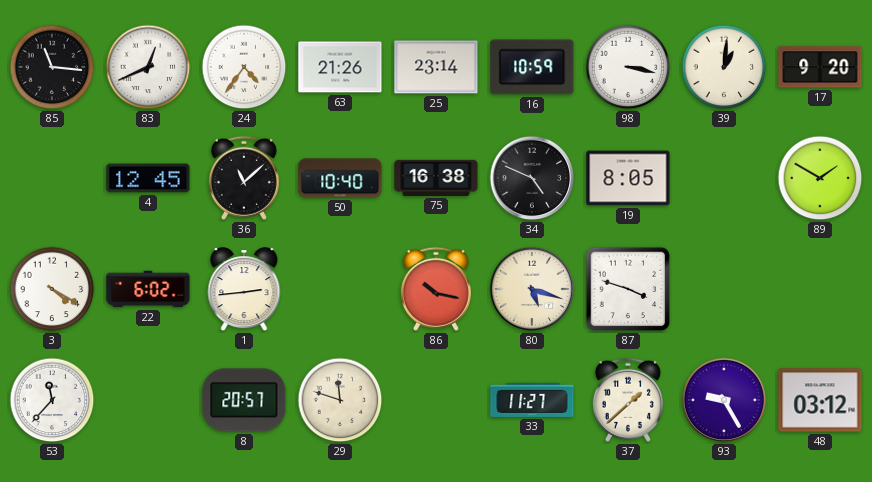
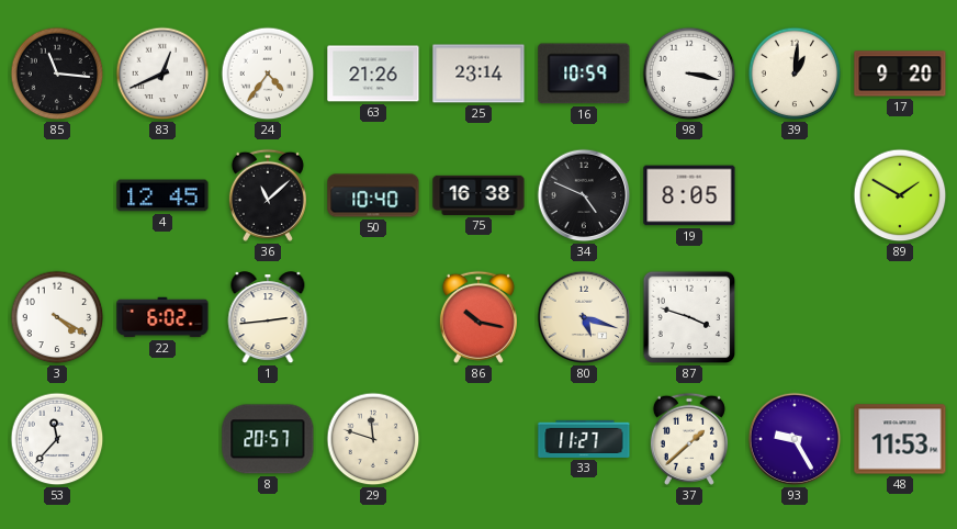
48: 03:12 -> 11:53 (900, 439)
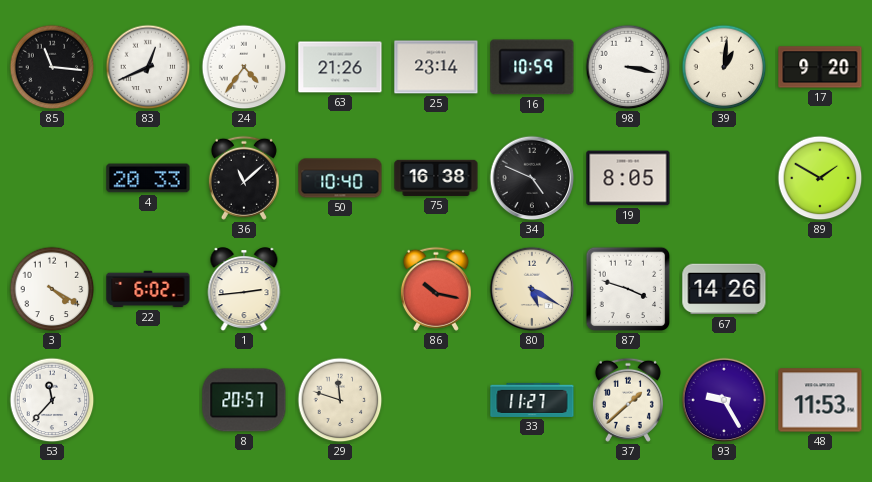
4: 12:45 -> 20:33 (148, 178)
80: 5:18 -> 5:20 (532, 289)
67: none -> 14:26 (724, 289)
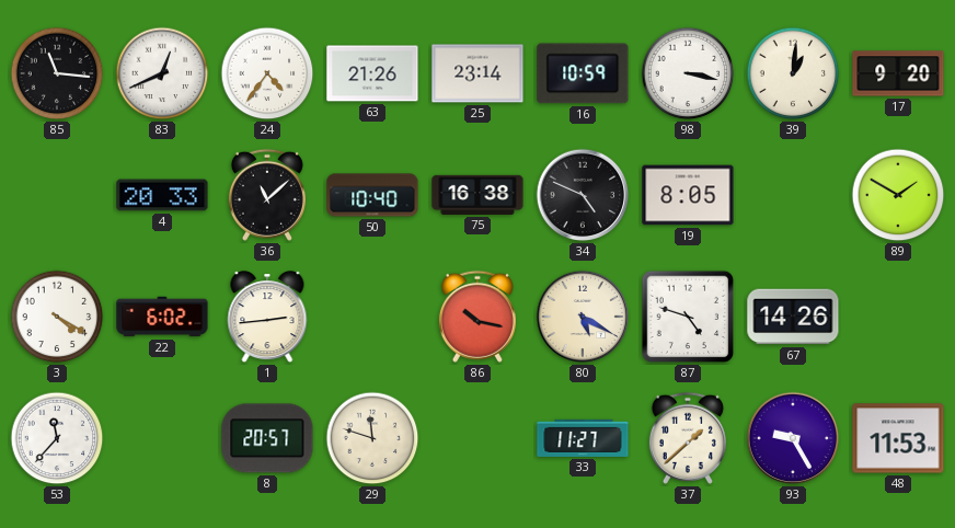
87: 3:48 -> 4:48 (688, 317)
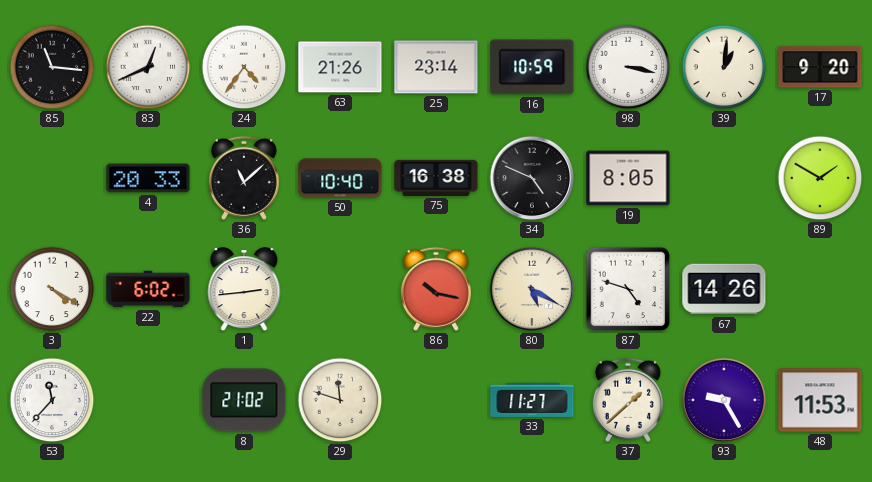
8: 20:57 -> 21:02 (244, 400)
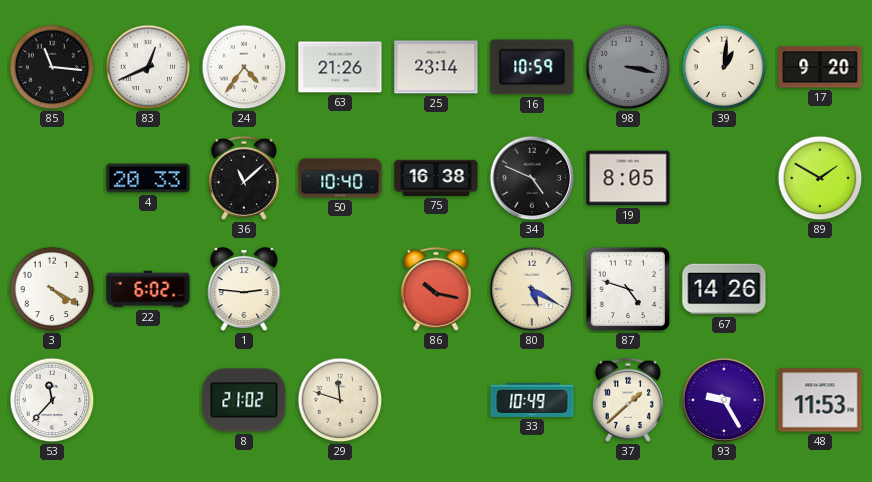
98 dial: white -> grey (628, 67)
1: 2:44 -> 2:46 (244, 290)
33: 11:27 -> 10:49 (532, 400)
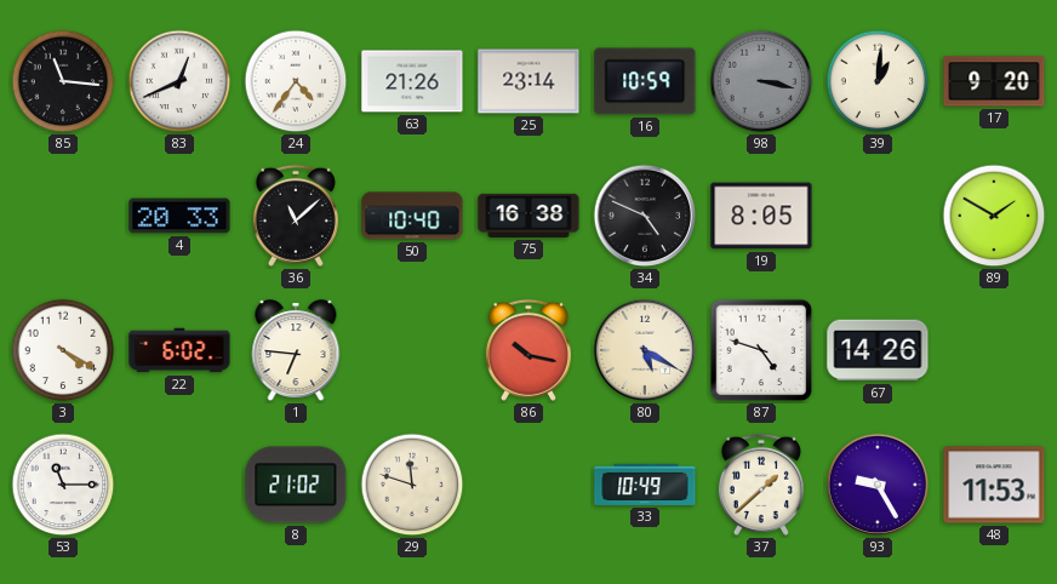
1: 2:46 -> 6:46 (296, 351)
53: 11:37 -> 11:15 (63, 485)
